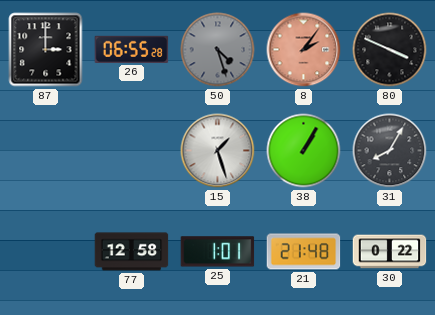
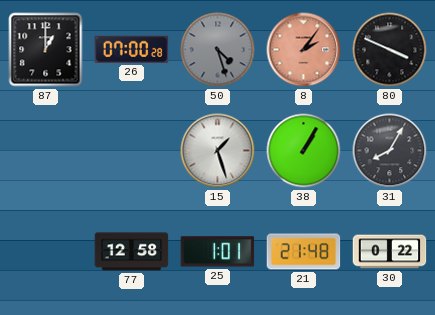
87: 3:00 -> 1:00 (46, 50)
26: 06:55 -> 07:00 (132, 49)
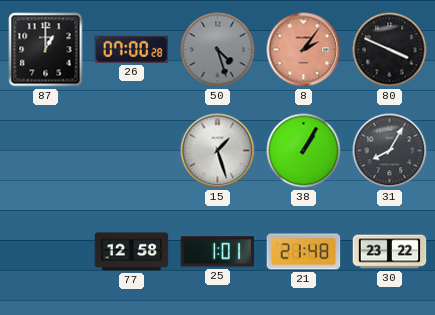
30: 0:22 -> 23:22 (390, 252)
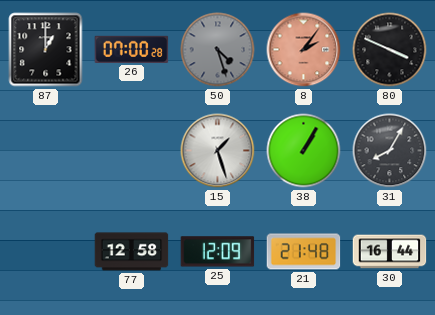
25: 1:01 -> 12:09 (218, 252)
30: 23:22 -> 16:44 (390, 252)
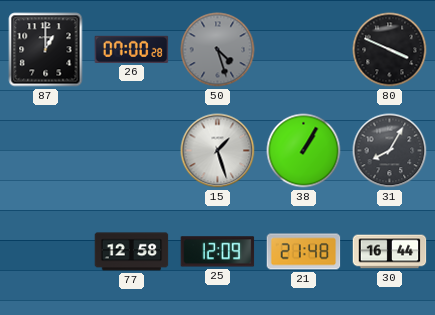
8: 2:06 -> none (304, 50)
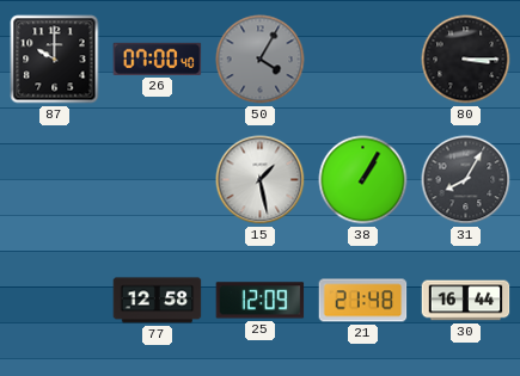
87: 1:00 -> 10:00 (55, 60)
26: 07:00:28 -> 07:00:40 (158, 58)
50: 4:27 -> 4:05 (261, 60)
80: 3:49 -> 3:15 (466, 60)
15: 1:27 -> 1:28 (261, 180)
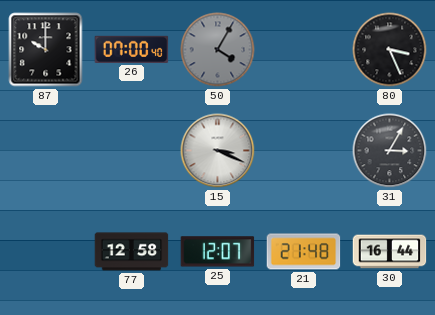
80: 3:15 -> 3:26 (390, 50)
15: 1:28 -> 3:19 (218, 151)
38: 1:05 -> none (363, 180)
31: 8:05 -> 3:05 (390, 151)
25: 12:09 -> 12:07 (218, 252)
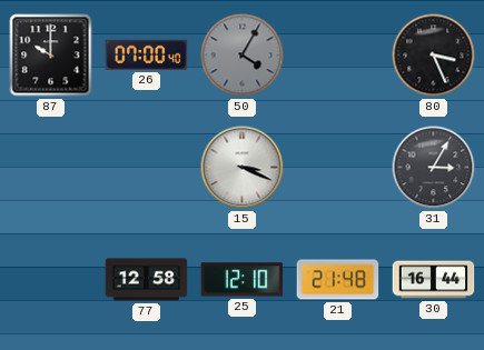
25: 12:07 -> 12:10 (243, 280)
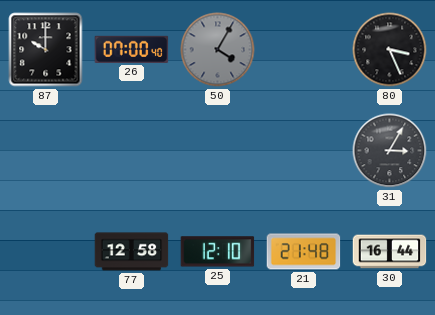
15: 3:19 -> none (243, 168)
